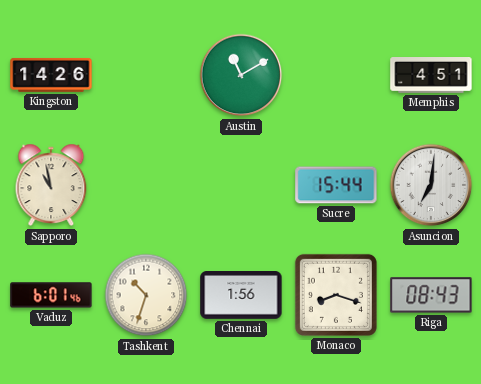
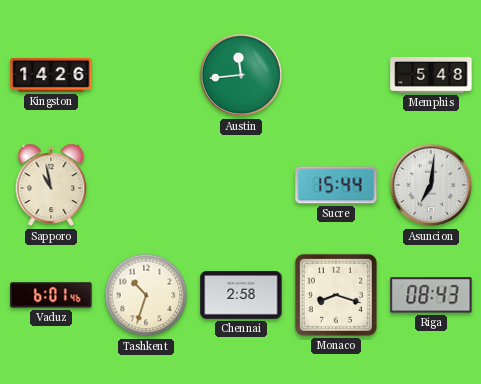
Austin: 11:10 -> 11:44 (241, 75)
Memphis: 4:51 -> 5:48 (431, 76)
Chennai: 1:56 -> 2:58 (241, 296)
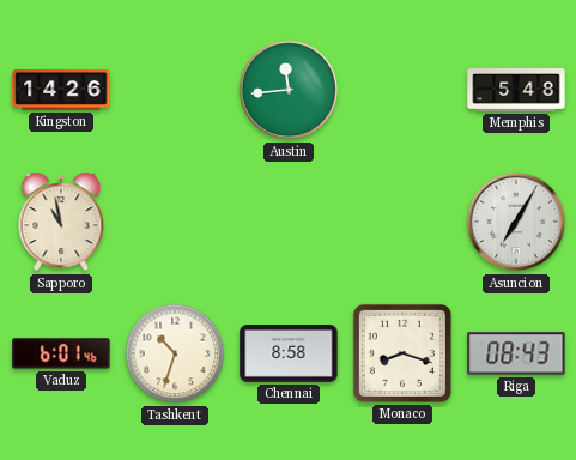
Sucre: 15:44 -> none (336, 185)
Asuncion: 7:01 -> 7:05 (516, 222)
Chennai: 2:58 -> 8:58 (289, 355)
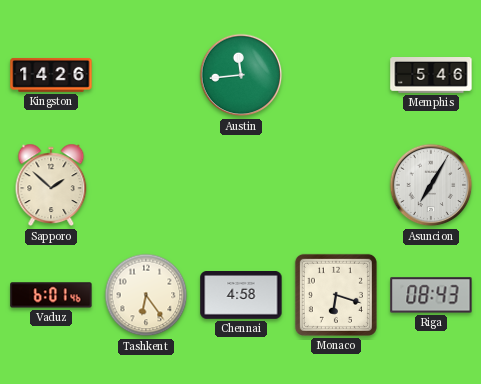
Memphis: 5:48 -> 5:46 (431, 76)
Sapporo: 10:58 -> 1:52 (51, 185)
Tashkent: 10:33 -> 6:24 (146, 295)
Chennai: 8:58 -> 4:58 (241, 296)
Monaco: 8:18 -> 6:18 (336, 295)
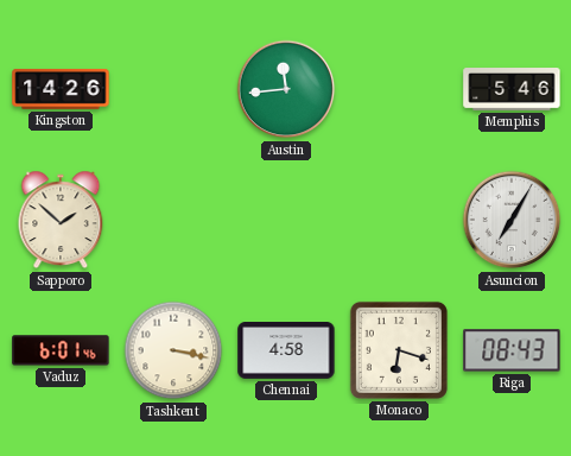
Tashkent: 6:24 -> 3:17 (173, 350)
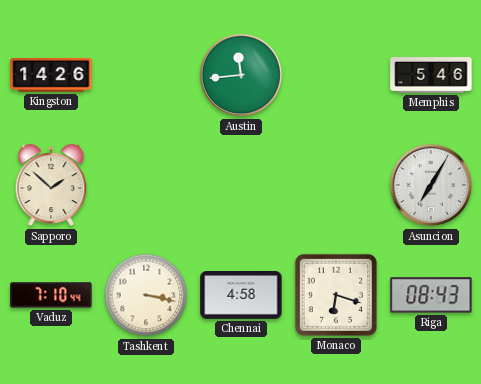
Vaduz: 6:01 -> 7:10 (51, 295)
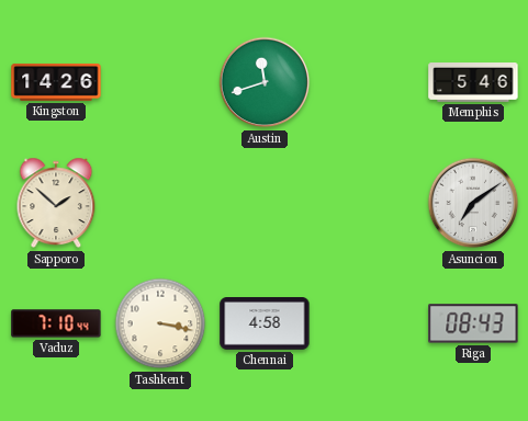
Austin: 11:44 -> 11:42 (265, 82)
Asuncion: 7:05 -> 7:09 (473, 203)
Monaco: 6:18 -> none (336, 295)
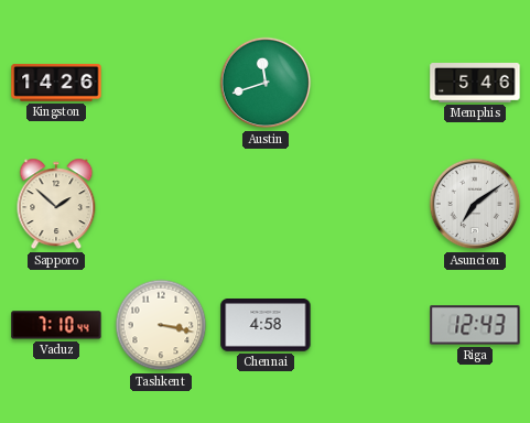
Riga: 08:43 -> 12:43 (475, 325)
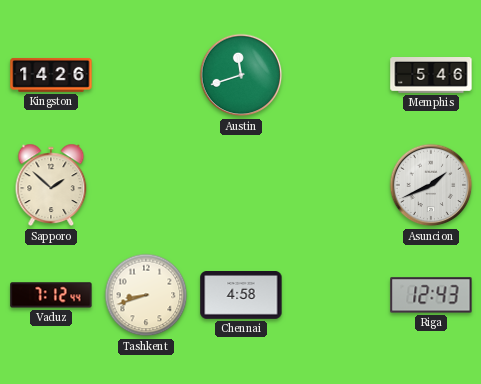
Asuncion: 7:09 -> 1:41 (431, 185)
Vaduz: 7:10 -> 7:12 (51, 295)
Tashkent: 3:17 -> 8:42 (146, 295)
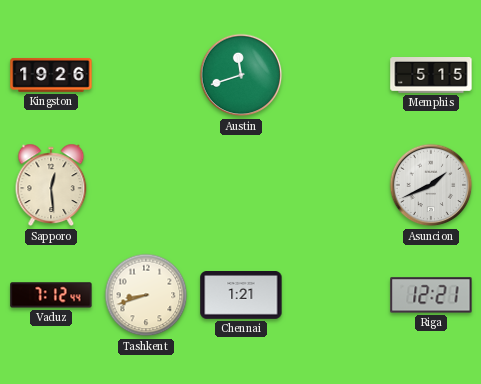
Kingston: 14:26 -> 19:26 (51, 75)
Memphis: 5:46 -> 5:15 (431, 76)
Sapporo: 1:52 -> 12:29 (51, 185)
Chennai: 4:58 -> 1:21 (241, 296)
Riga: 12:43 -> 12:21 (431, 295)
